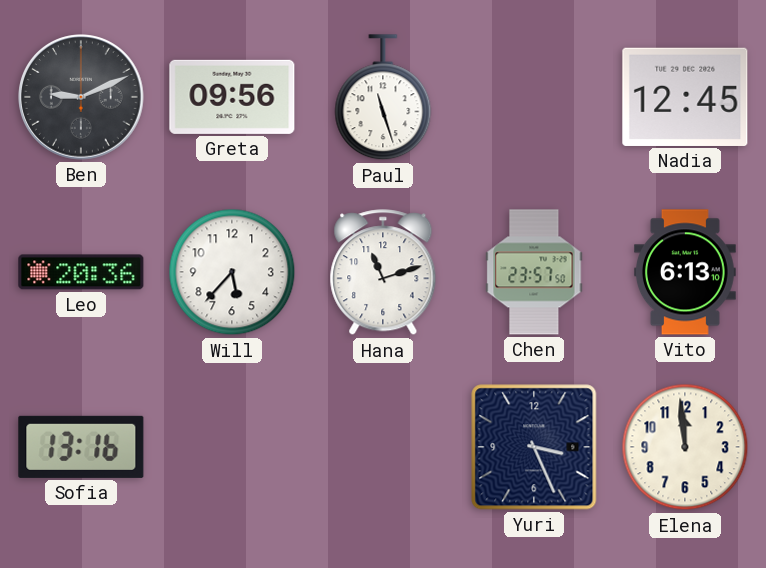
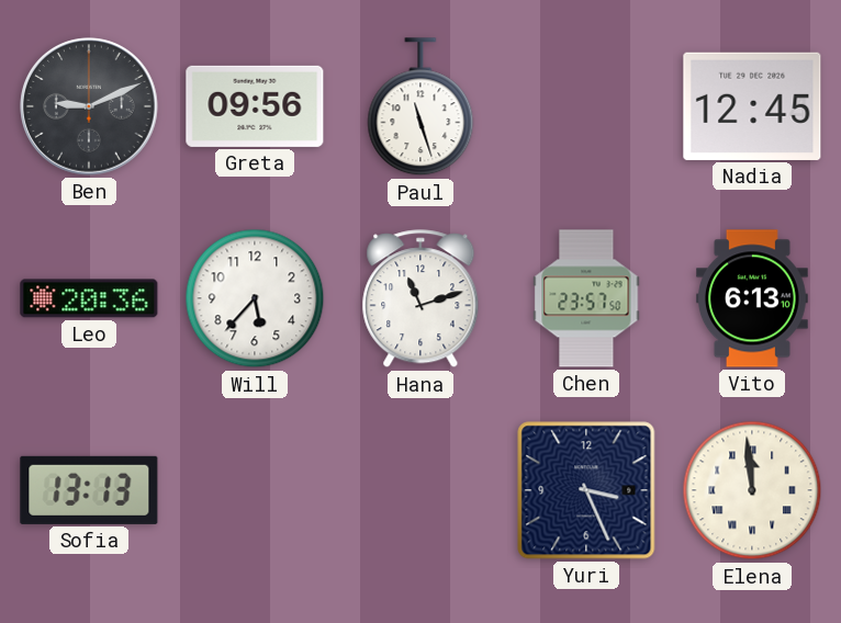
Sofia: 13:16 -> 13:13 (89, 490)
Elena numerals: Arabic -> Roman (752, 490)
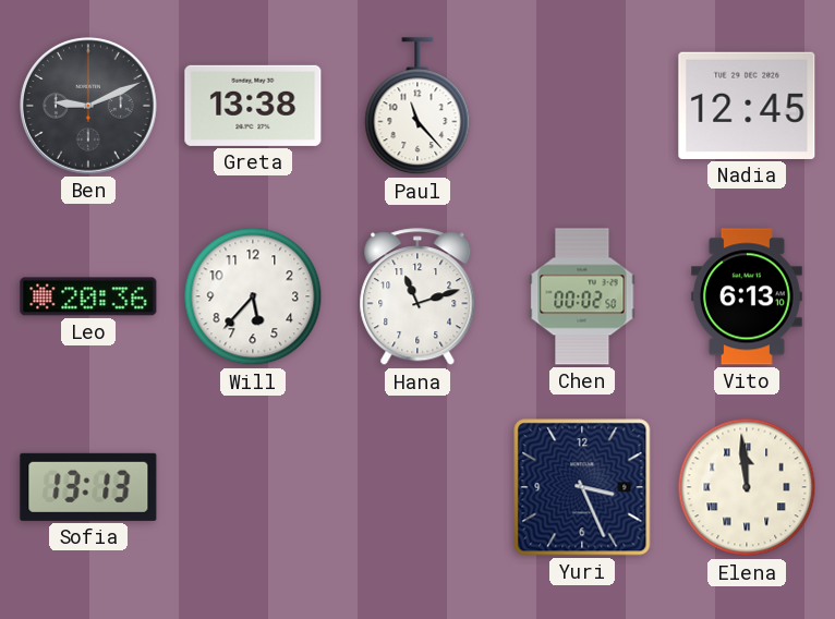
Greta: 09:56 -> 13:38 (253, 106)
Paul: 11:27 -> 11:23 (417, 107)
Chen: 23:57 -> 00:02 (582, 296)
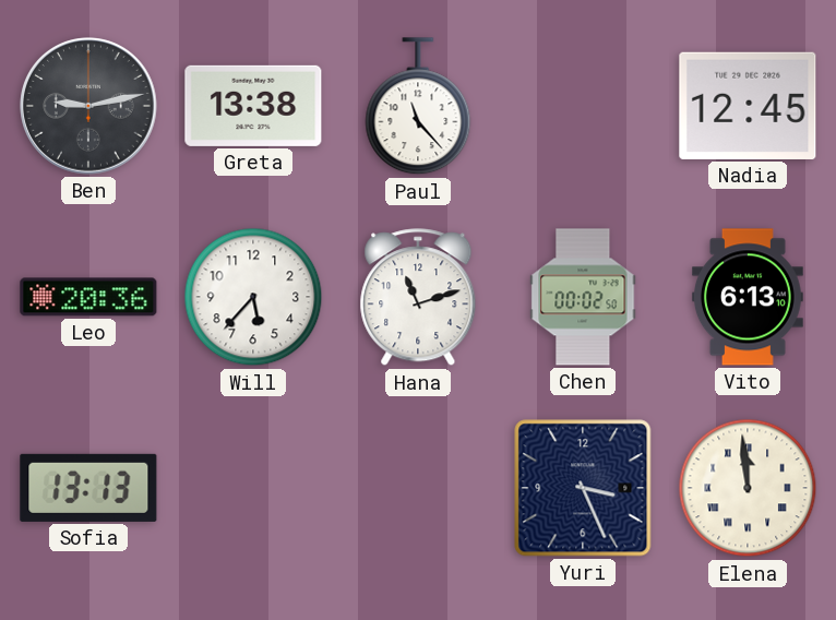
Ben: 9:11 -> 9:13 (88, 106)
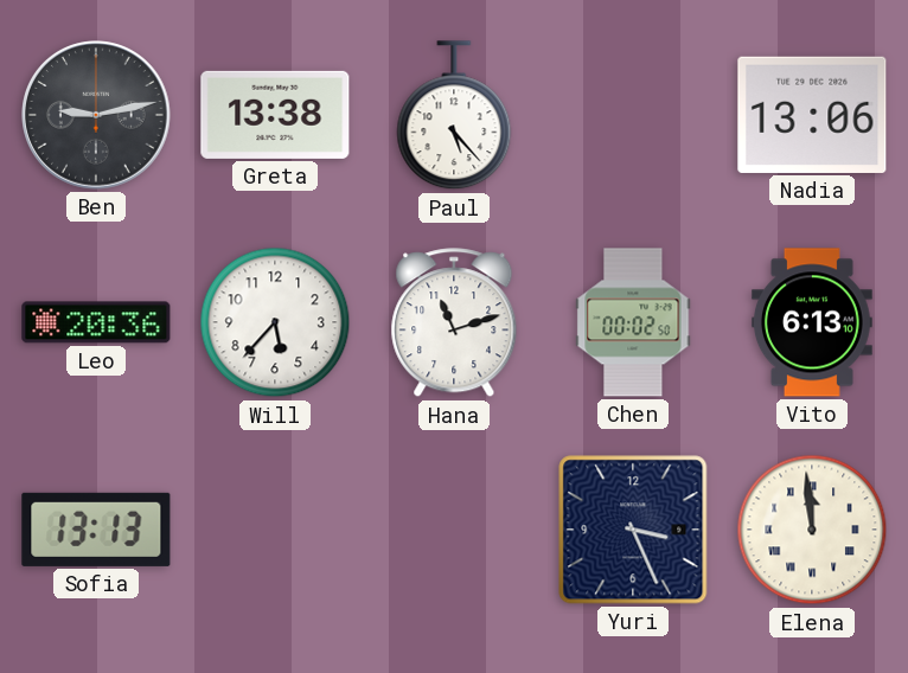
Paul: 11:23 -> 5:23 (454, 116)
Nadia: 12:45 -> 13:06 (812, 115)
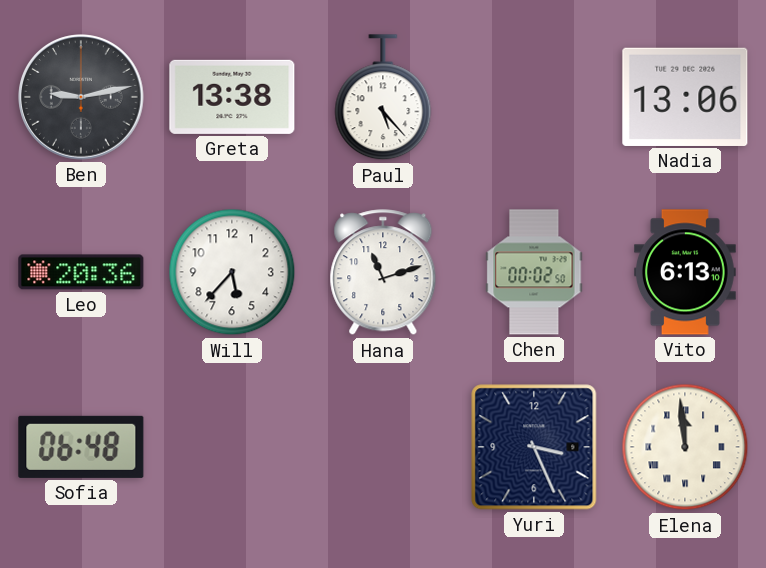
Sofia: 13:13 -> 06:48 (81, 447)
